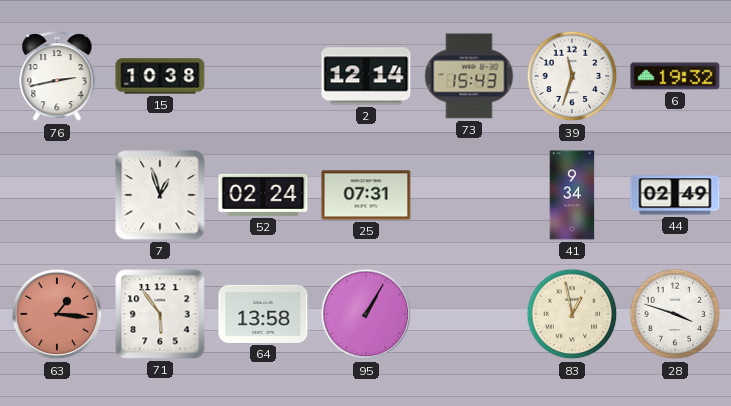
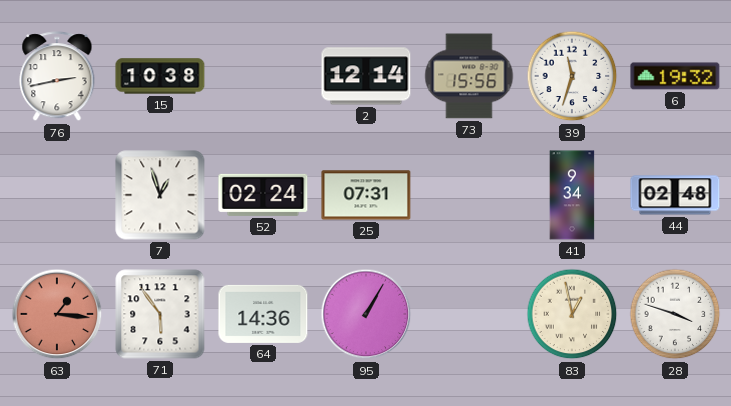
73: 15:43 -> 15:56 (469, 76)
44: 02:49 -> 02:48 (675, 195)
64: 13:58 -> 14:36 (263, 314)
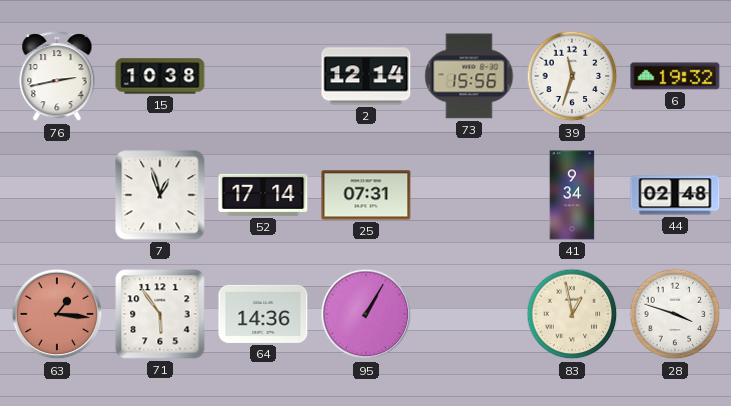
52: 02:24 -> 17:14 (263, 195)
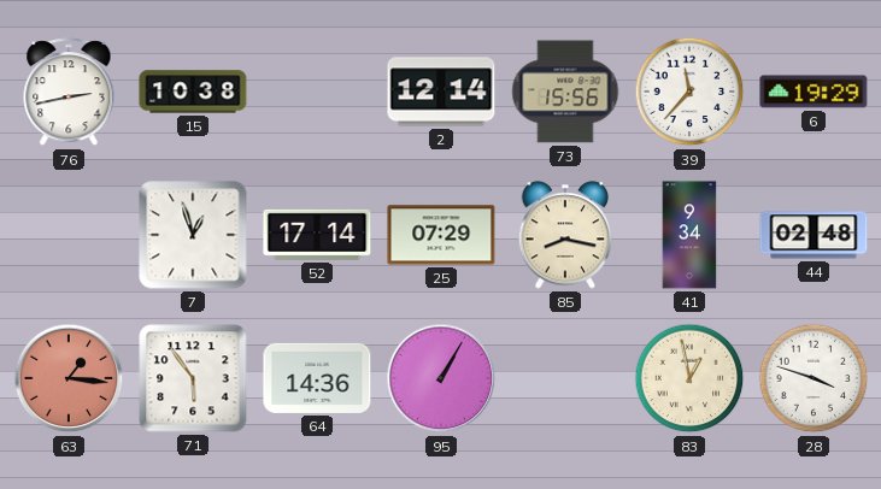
39: 11:33 -> 11:37 (689, 92)
6: 19:32 -> 19:29 (814, 92)
25: 07:31 -> 07:29 (441, 235)
85: none -> 8:17 (565, 235)
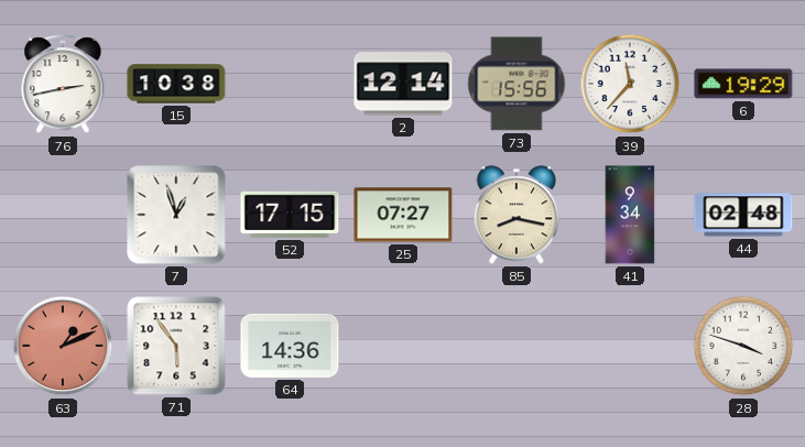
52: 17:14 -> 17:15 (290, 215)
25: 07:29 -> 07:27 (403, 215)
63: 1:16 -> 1:11 (63, 346)
95: 1:05 -> none (441, 378)
83: 12:58 -> none (689, 378)
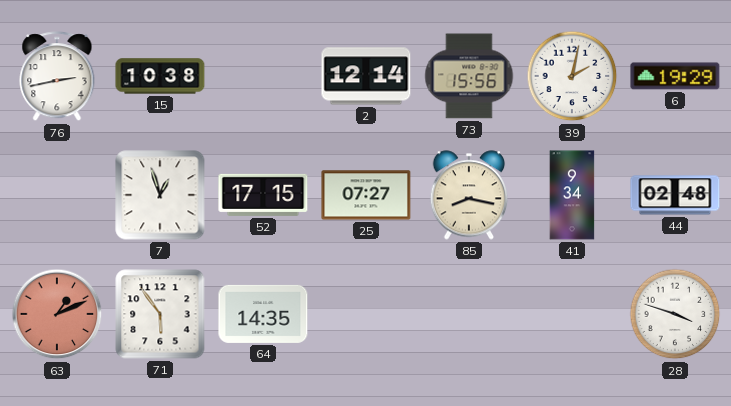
39: 11:37 -> 2:02 (572, 76)
64: 14:36 -> 14:35 (263, 314)
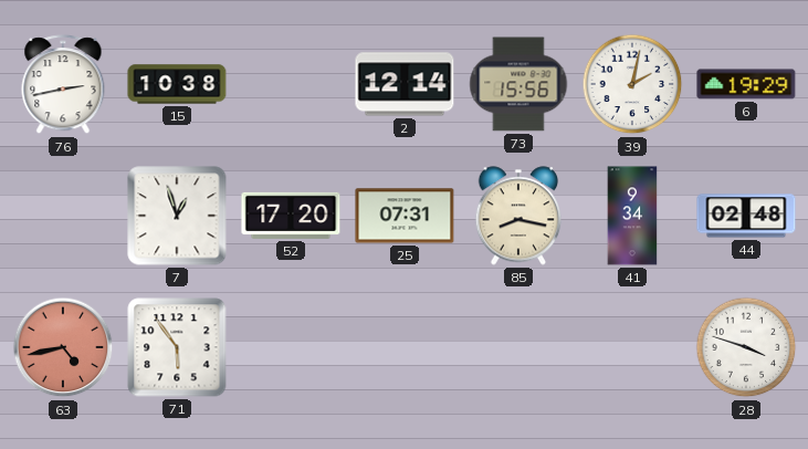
52: 17:15 -> 17:20 (291, 216)
25: 07:27 -> 07:31 (405, 216)
63: 1:11 -> 4:43 (63, 347)
64: 14:35 -> none (263, 314)
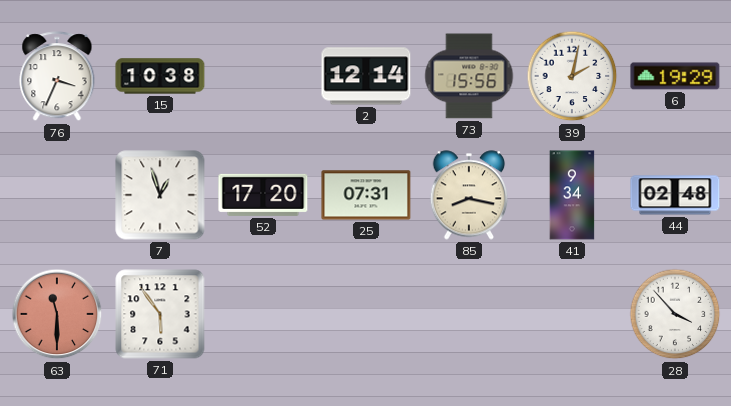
76: 2:43 -> 3:34 (57, 77)
63: 4:43 -> 11:30 (57, 314)
28: 3:48 -> 3:53 (675, 314)
